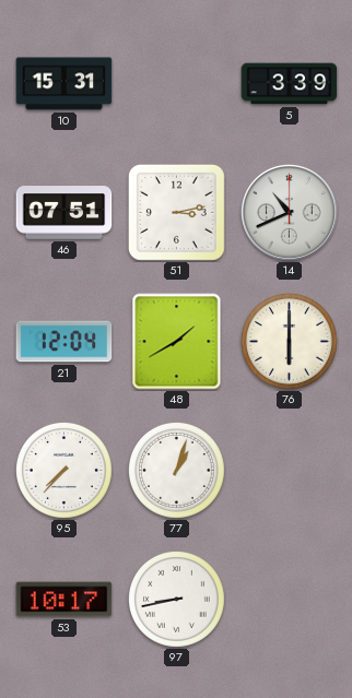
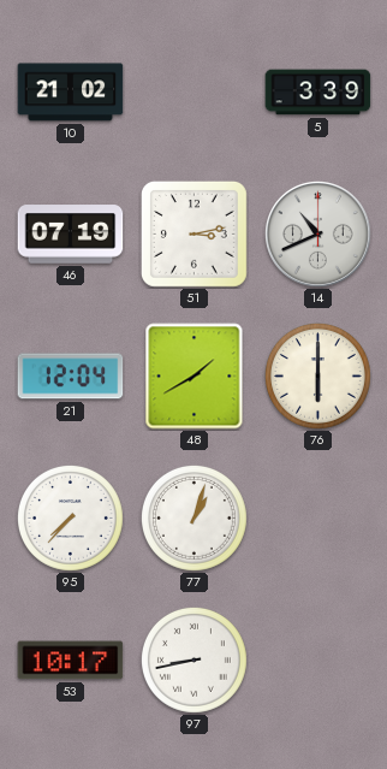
10: 15:31 -> 21:02 (71, 93)
46: 07:51 -> 07:19 (71, 235)
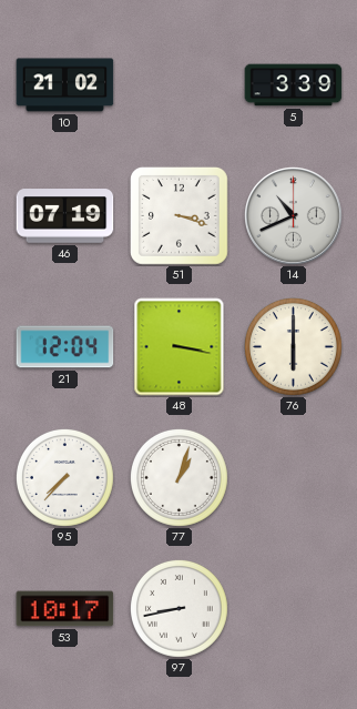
51: 3:13 -> 3:18 (178, 215)
48: 1:40 -> 3:17 (180, 347)
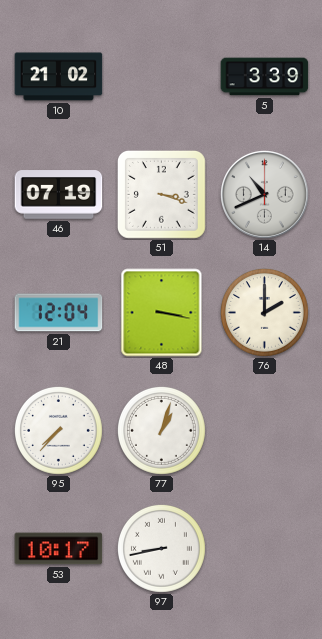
76: 6:00 -> 2:00 (264, 312)
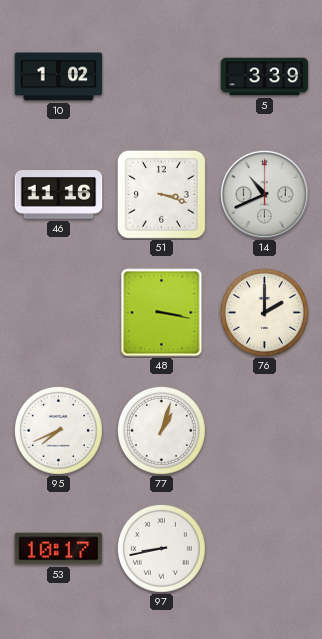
10: 21:02 -> 1:02 (59, 77)
46: 07:19 -> 11:16 (59, 195)
21: 12:04 -> none (59, 313)
95: 7:37 -> 7:41 (58, 430)
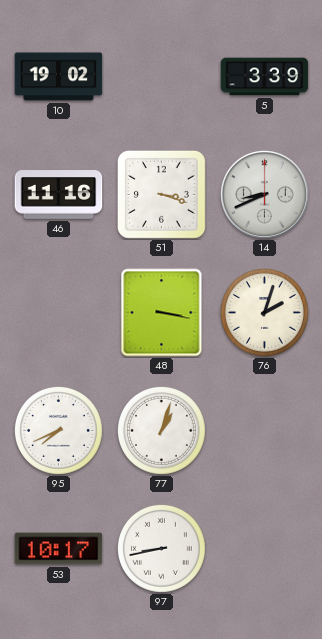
10: 1:02 -> 19:02 (59, 77)
14: 10:41 -> 8:41 (264, 194)
76: 2:00 -> 2:03 (264, 312)
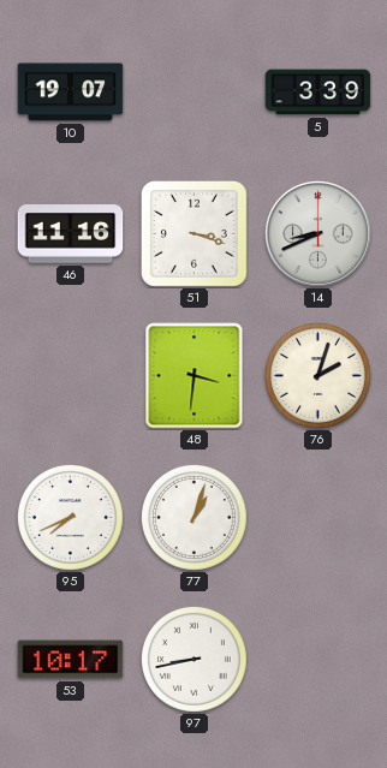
10: 19:02 -> 19:07 (71, 93)
48: 3:17 -> 3:31 (195, 376)
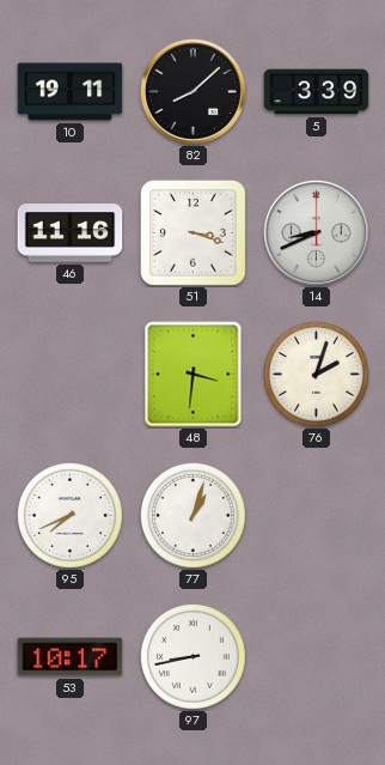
10: 19:07 -> 19:11 (71, 92)
82: none -> 8:08 (192, 91)
